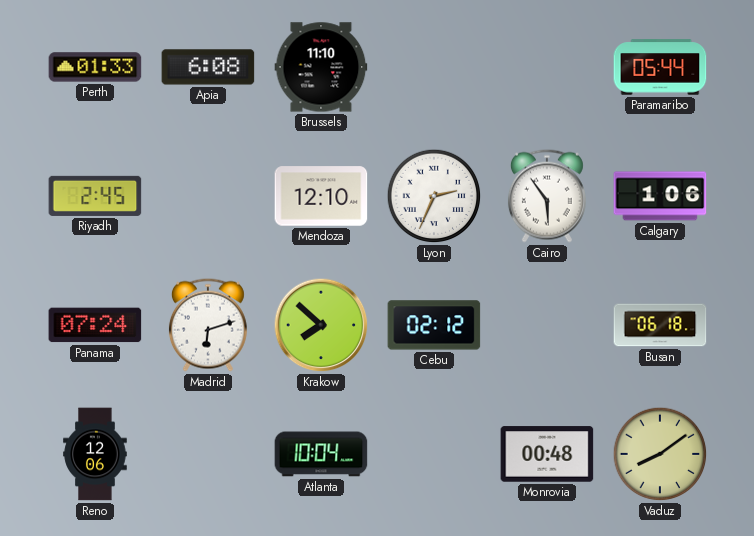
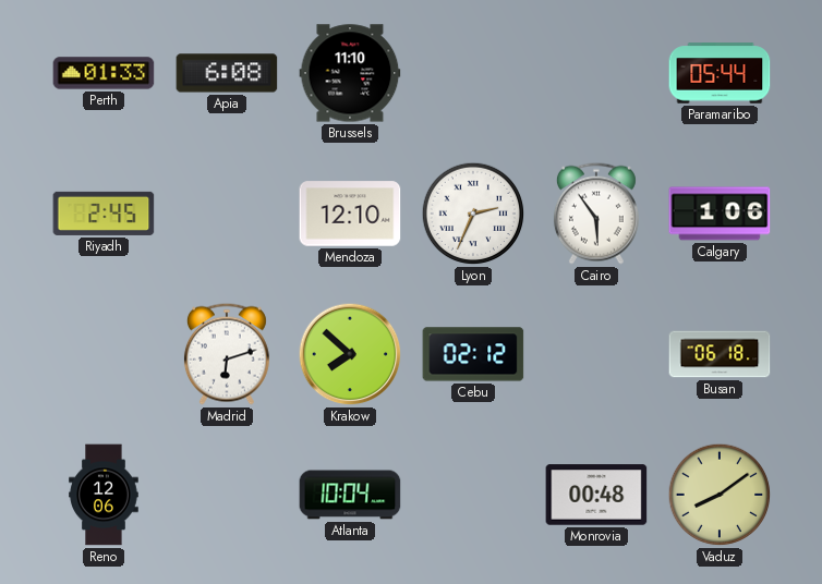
Panama: 07:24 -> none (95, 325)
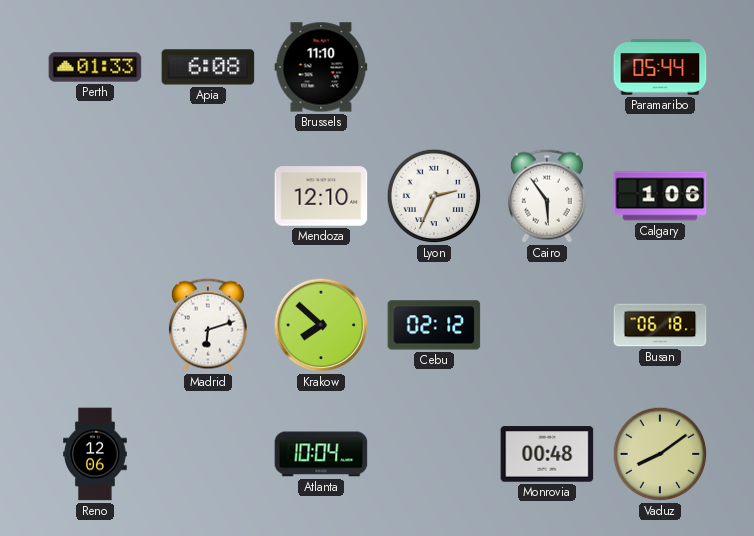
Riyadh: 2:45 -> none (104, 214)
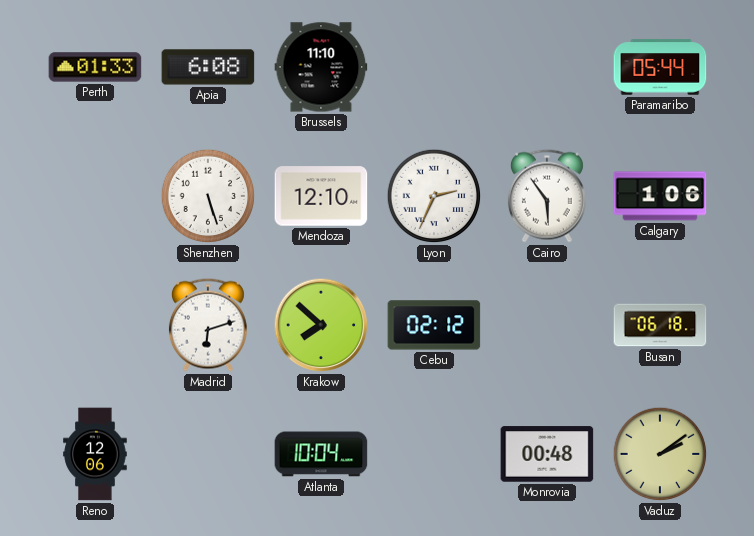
Shenzhen: none -> 5:27 (208, 196)
Vaduz: 8:09 -> 2:09 (660, 454)
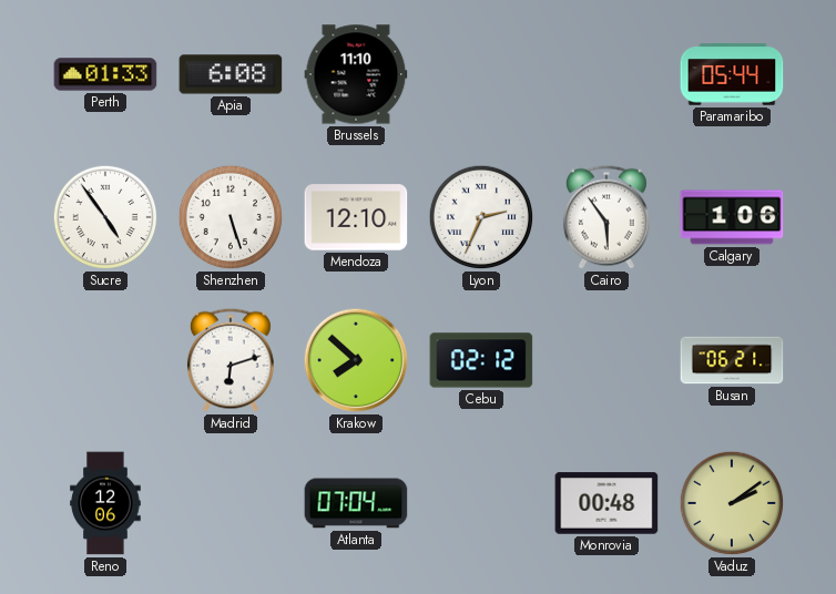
Sucre: none -> 4:54 (105, 217)
Busan: 06:18 -> 06:21 (732, 360)
Atlanta: 10:04 -> 07:04 (356, 503)
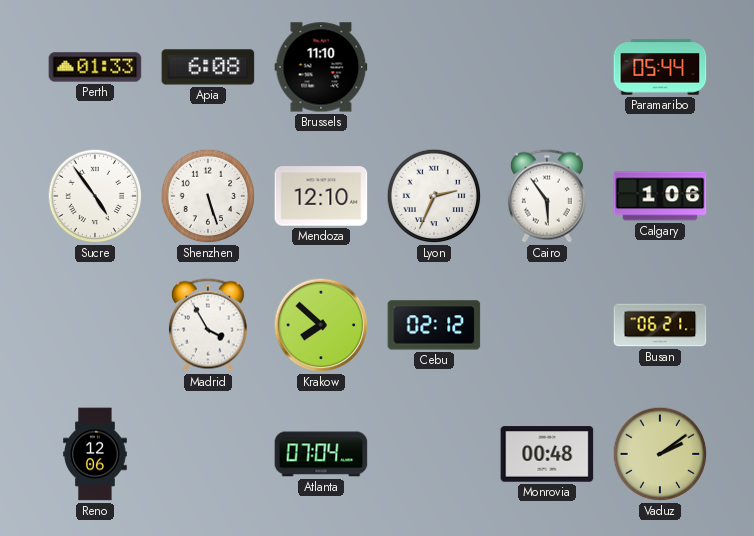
Madrid: 6:12 -> 3:55 (208, 325)
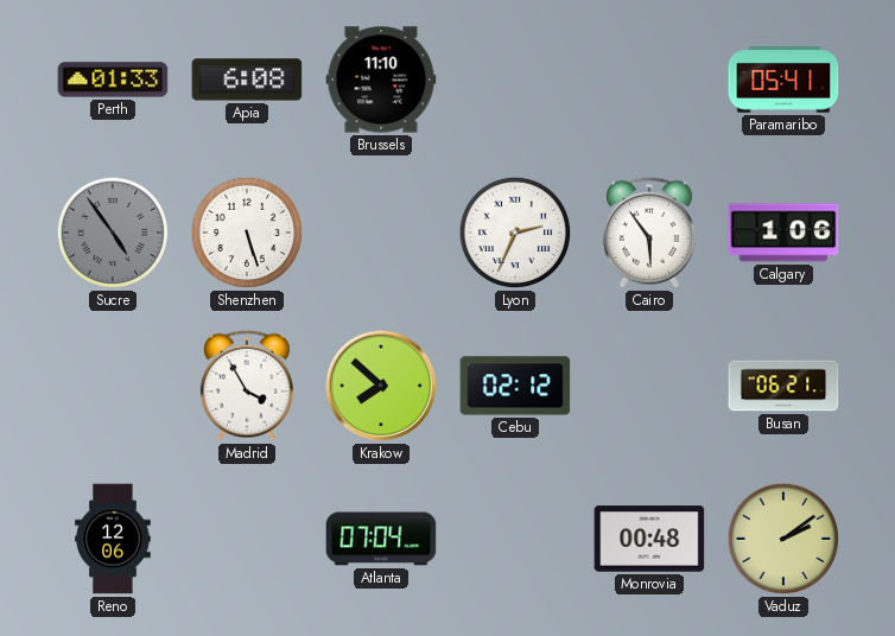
Paramaribo: 05:44 -> 05:41 (783, 79)
Sucre dial: white -> grey (113, 233)
Mendoza: 12:10 -> none (321, 196)
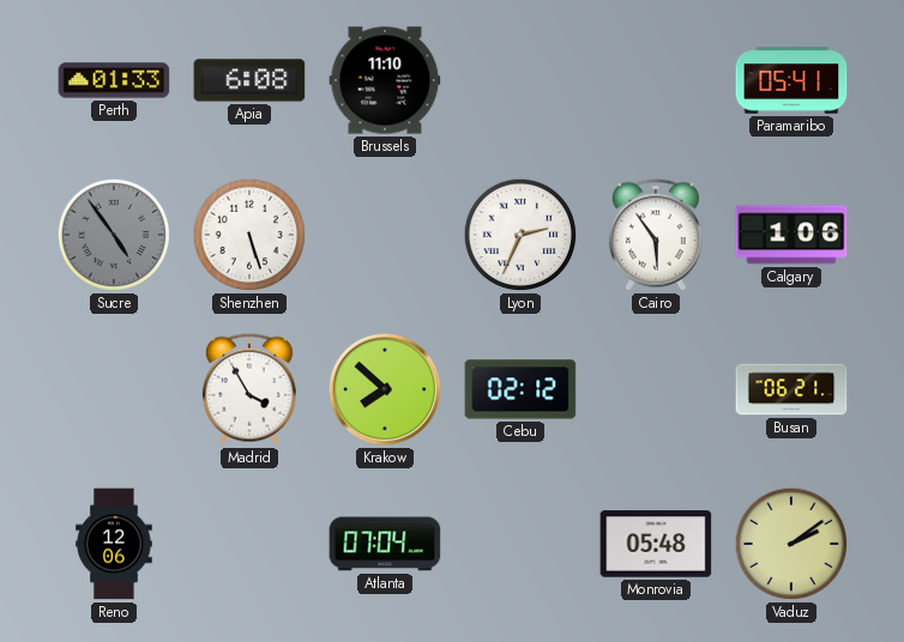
Monrovia: 00:48 -> 05:48 (656, 544)
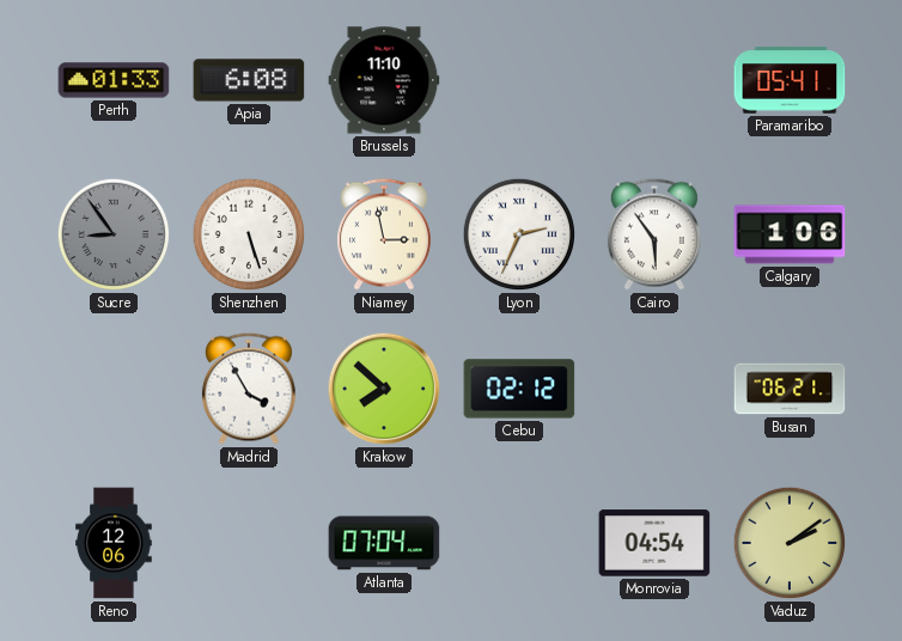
Sucre: 4:54 -> 8:54 (114, 234)
Niamey: none -> 2:58 (384, 234)
Monrovia: 05:48 -> 04:54 (654, 543)
